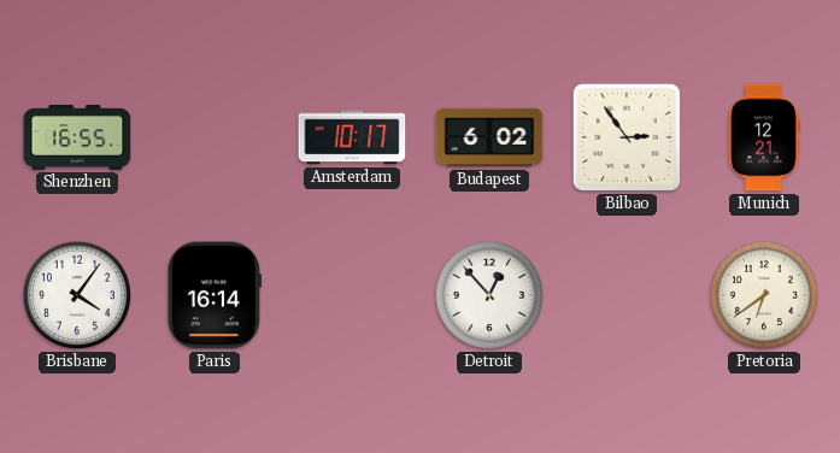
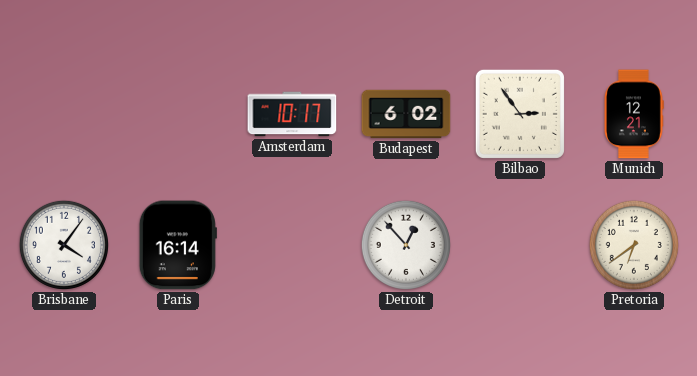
Shenzhen: 16:55 -> none (77, 139)
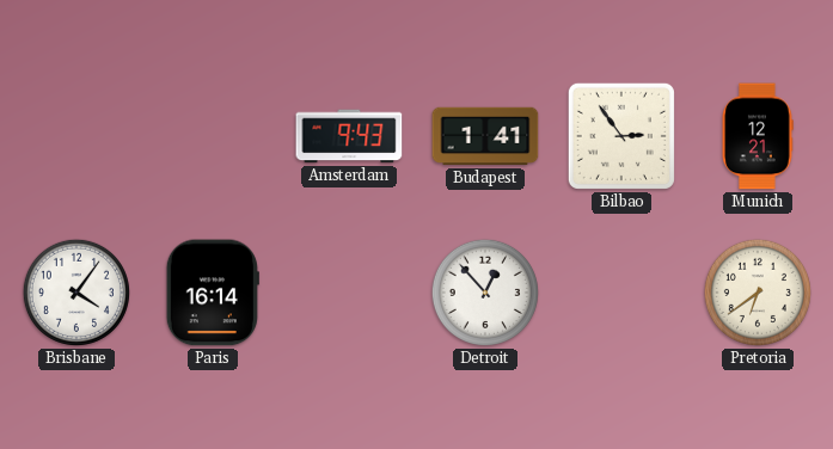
Amsterdam: 10:17 -> 9:43 (349, 136)
Budapest: 6:02 -> 1:41 (485, 136)
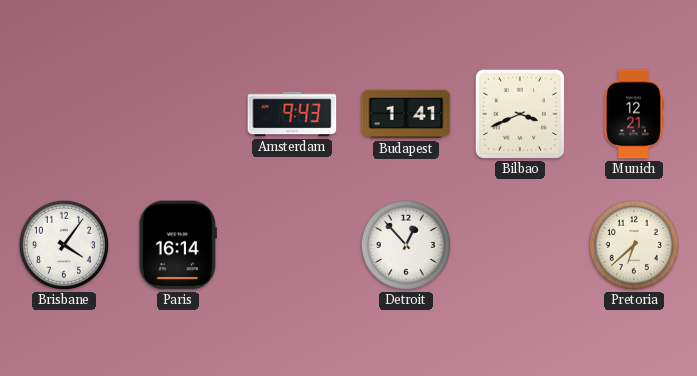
Bilbao: 2:54 -> 3:41 (520, 114)
Pretoria: 6:39 -> 6:38 (634, 245)
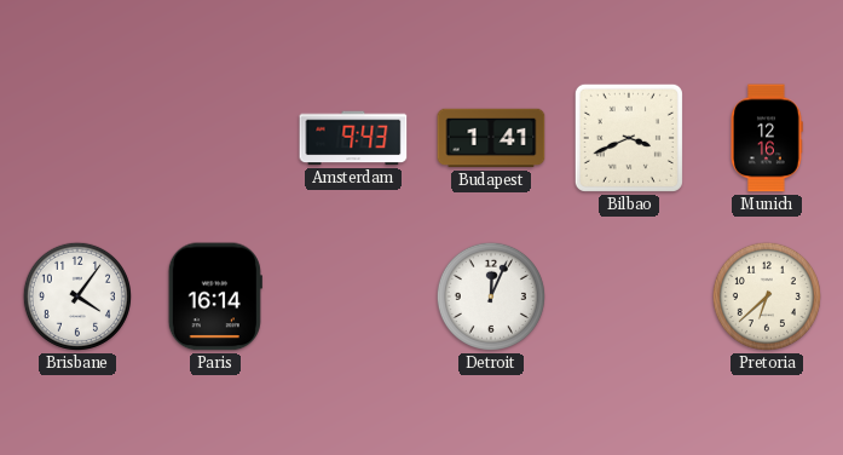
Munich: 12:21 -> 12:16 (767, 138)
Detroit: 12:53 -> 12:04 (491, 296)
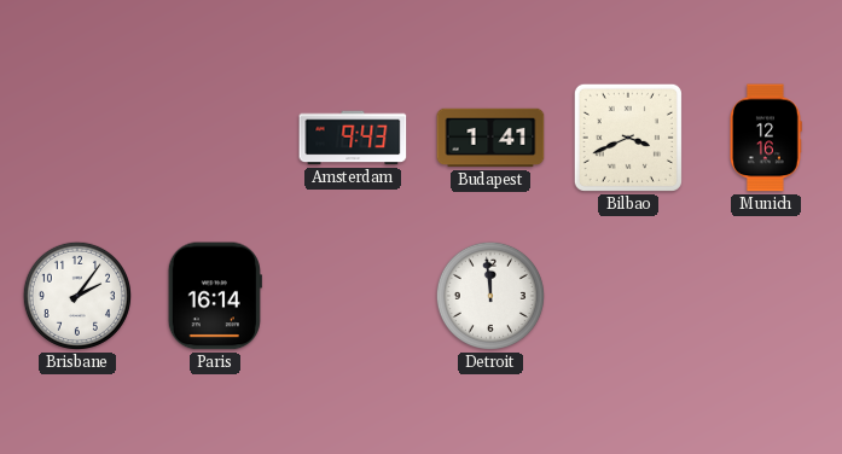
Brisbane: 4:06 -> 2:06 (77, 296)
Detroit: 12:04 -> 11:59 (490, 296)
Pretoria: 6:38 -> none (767, 296)
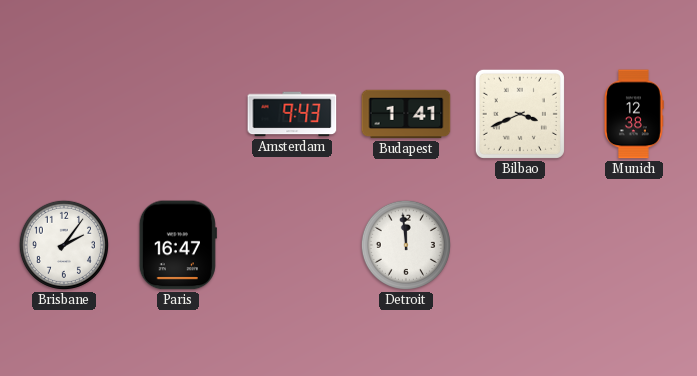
Munich: 12:16 -> 12:38 (634, 114)
Paris: 16:14 -> 16:47 (178, 245)
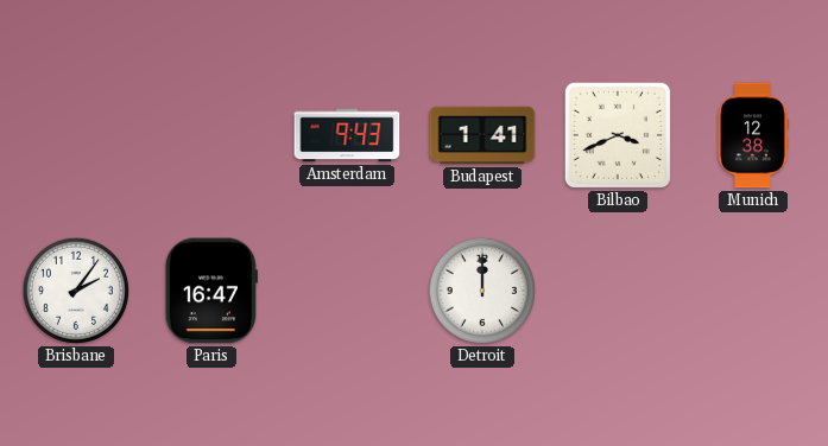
Detroit: 11:59 -> 12:00 (482, 291)
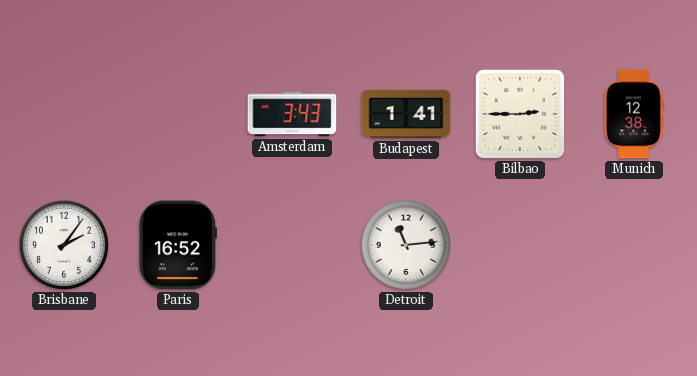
Amsterdam: 9:43 -> 3:43 (292, 114)
Bilbao: 3:41 -> 2:45 (520, 114)
Paris: 16:47 -> 16:52 (178, 245)
Detroit: 12:00 -> 11:14 (406, 245)
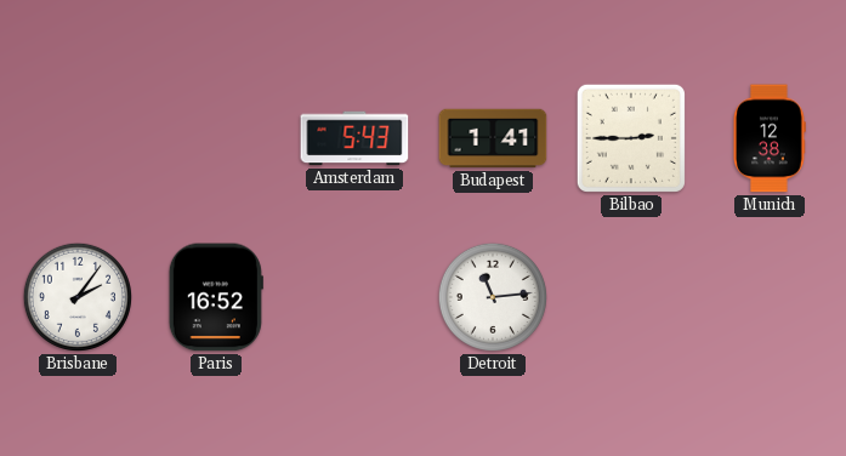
Amsterdam: 3:43 -> 5:43 (354, 138)
